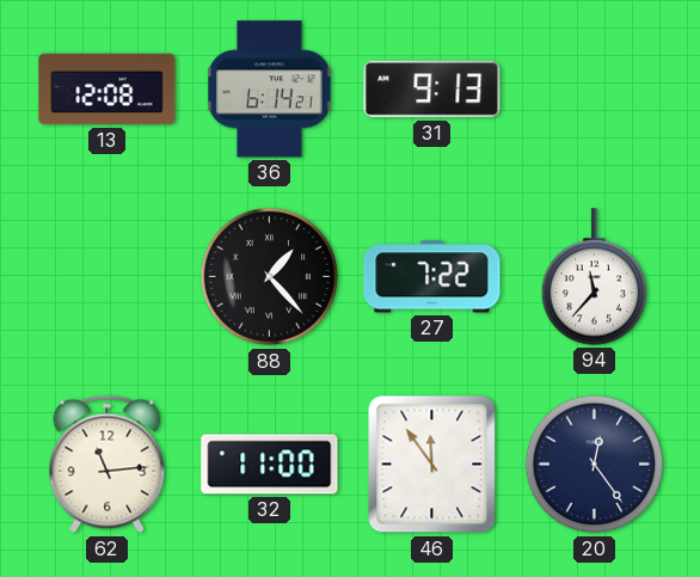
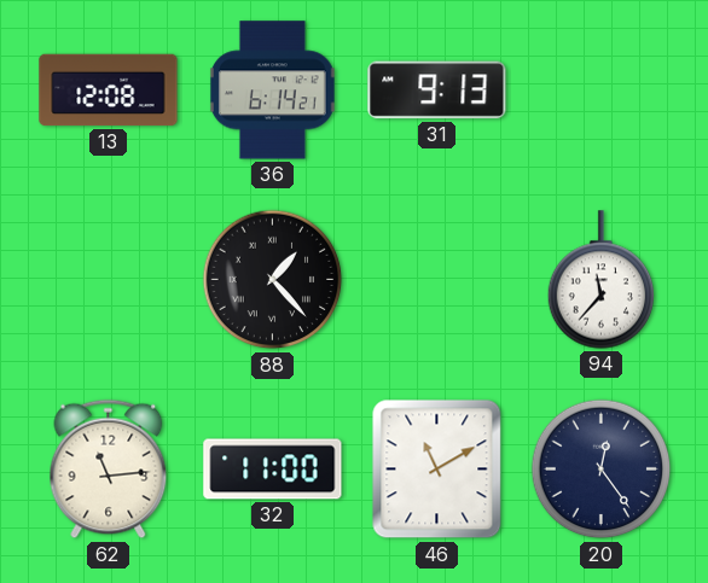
27: 7:22 -> none (432, 277)
46: 11:54 -> 11:10 (437, 470)
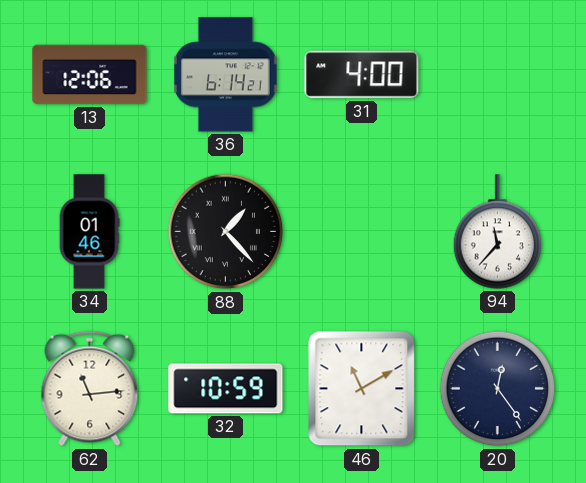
13: 12:08 -> 12:06 (90, 75)
31: 9:13 -> 4:00 (362, 75)
34: none -> 01:46 (89, 232)
32: 11:00 -> 10:59 (226, 389)
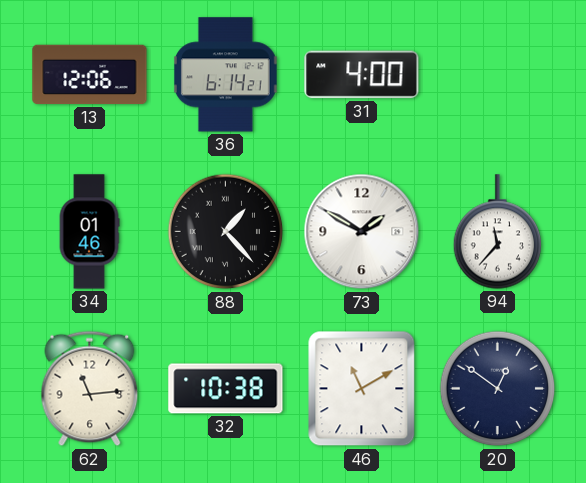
73: none -> 1:50 (362, 232)
32: 10:59 -> 10:38 (226, 389)
20: 12:24 -> 12:51 (498, 389)
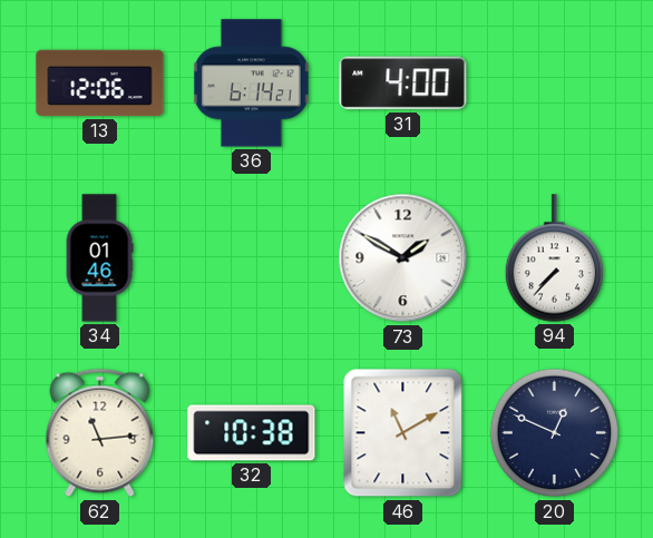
88: 1:23 -> none (226, 232)
94: 11:37 -> 7:37 (555, 258)
20: 12:51 -> 12:49 (555, 433)
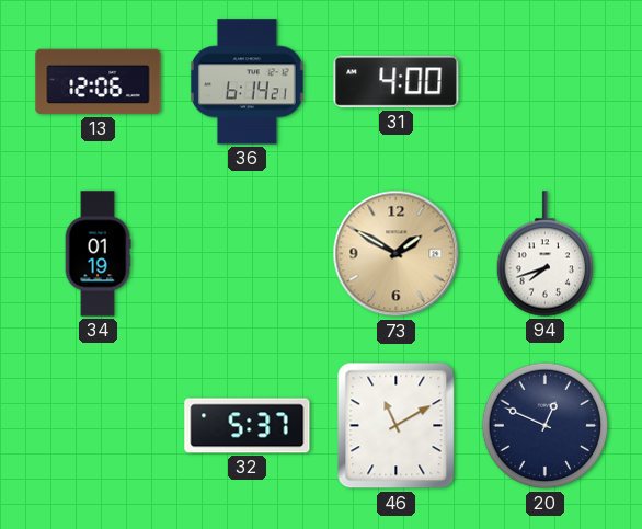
34: 01:46 -> 01:19 (98, 254)
73 dial: white -> champagne (397, 254)
94: 7:37 -> 7:42 (546, 254)
62: 11:14 -> none (100, 433)
32: 10:38 -> 5:37 (248, 426)
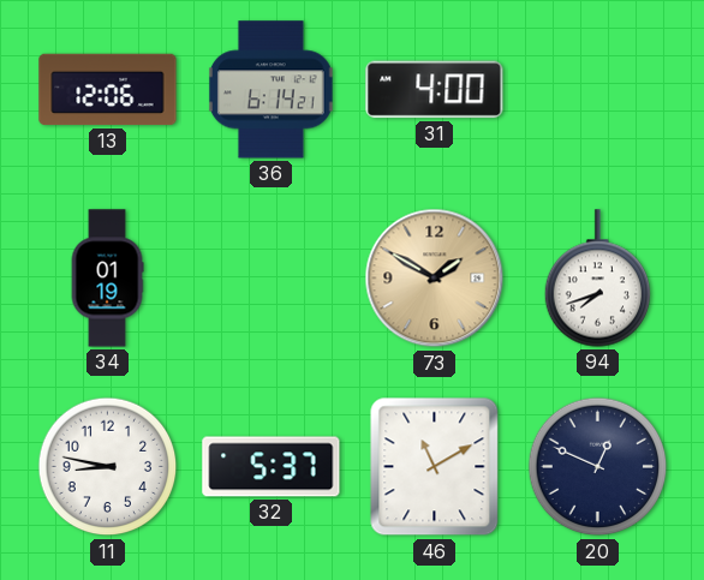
11: none -> 8:47 (108, 467)
